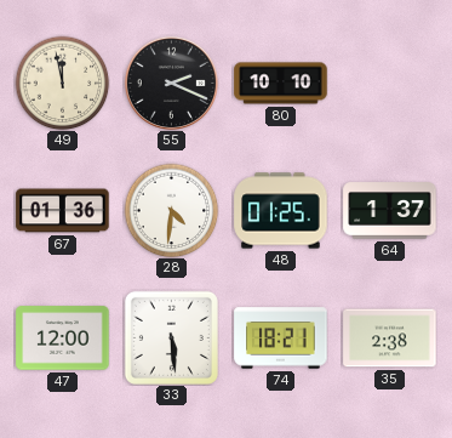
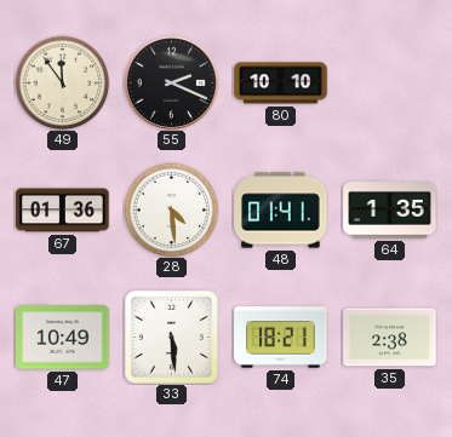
49: 11:58 -> 11:54 (62, 82)
28: 4:31 -> 4:29 (171, 209)
48: 01:25 -> 01:41 (281, 211)
64: 1:37 -> 1:35 (390, 211)
47: 12:00 -> 10:49 (63, 338)
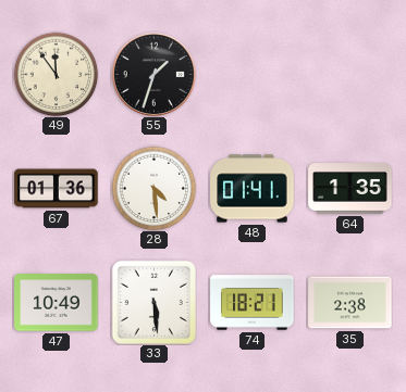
55: 2:19 -> 1:33 (153, 74)
80: 10:10 -> none (281, 84)
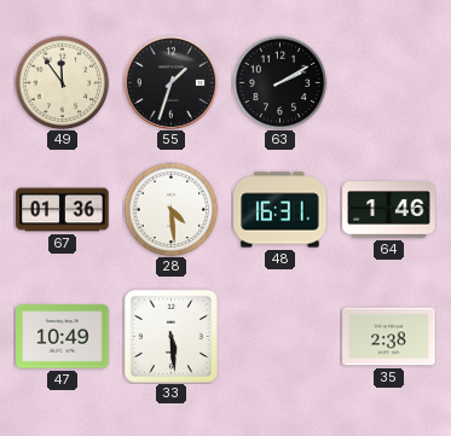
63: none -> 2:10 (279, 82)
48: 01:41 -> 16:31 (281, 210)
64: 1:35 -> 1:46 (389, 210)
74: 18:21 -> none (253, 303)
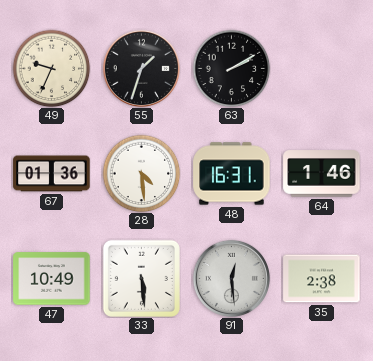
49: 11:54 -> 9:34 (51, 68)
91: none -> 12:29 (231, 278)
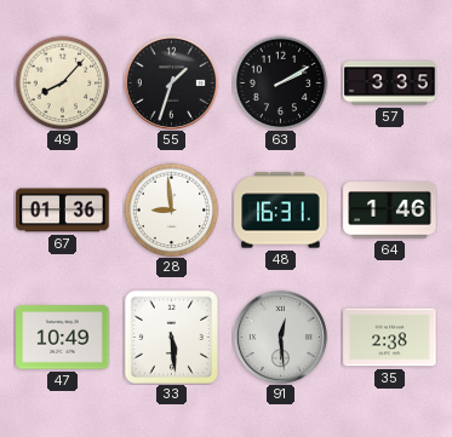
49: 9:34 -> 8:07 (62, 82)
57: none -> 3:35 (390, 84)
28: 4:29 -> 8:59 (171, 209)
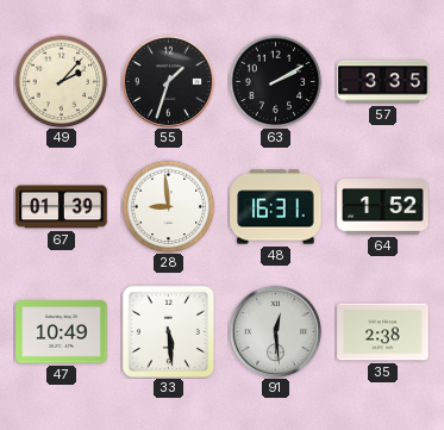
49: 8:07 -> 2:07 (61, 81)
67: 01:36 -> 01:39 (62, 207)
64: 1:46 -> 1:52 (383, 207)
